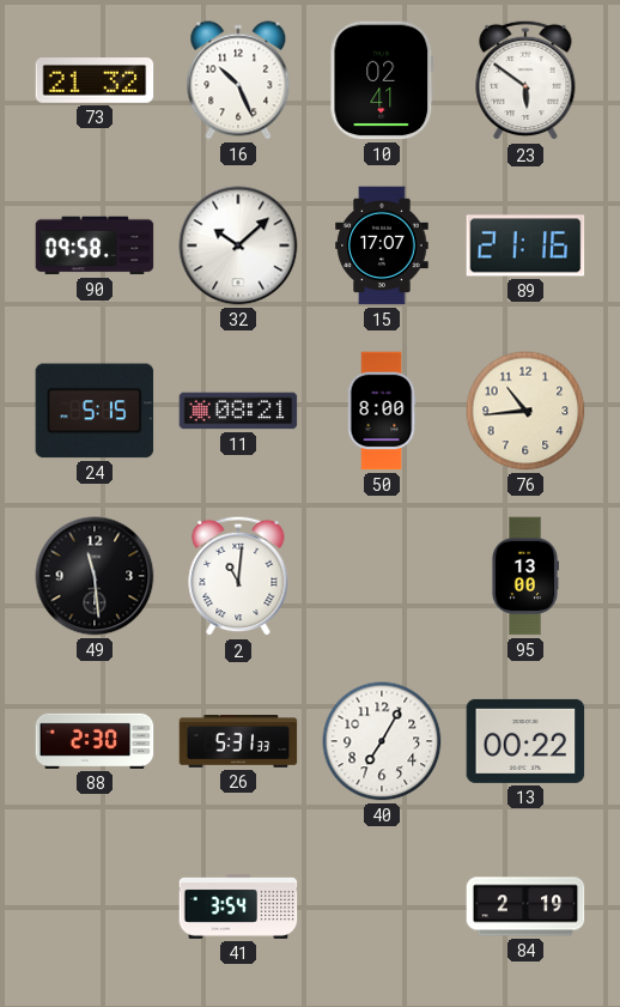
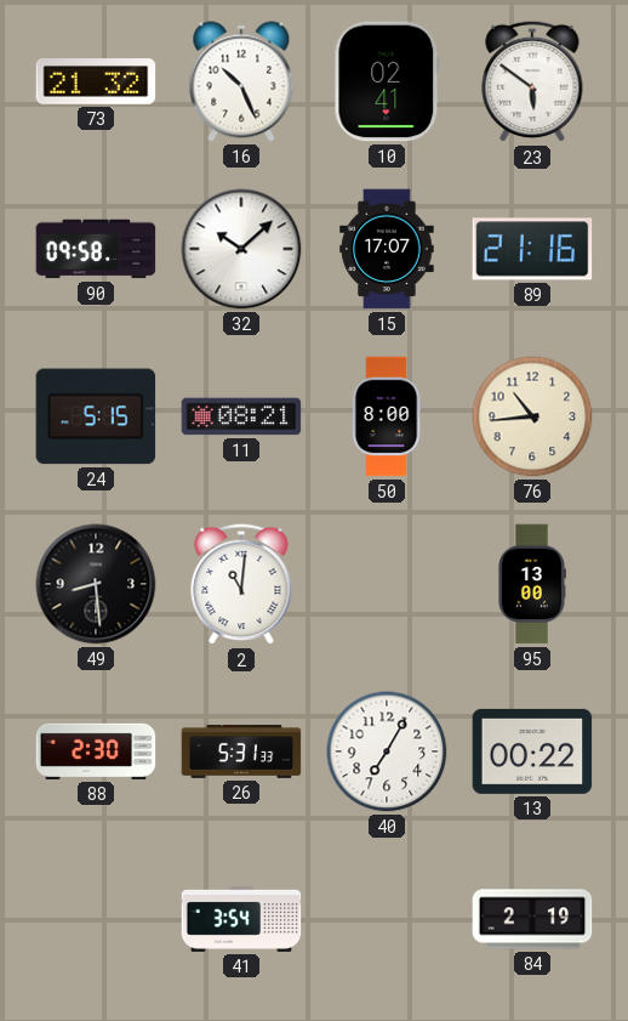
49: 11:29 -> 8:29 (96, 584)
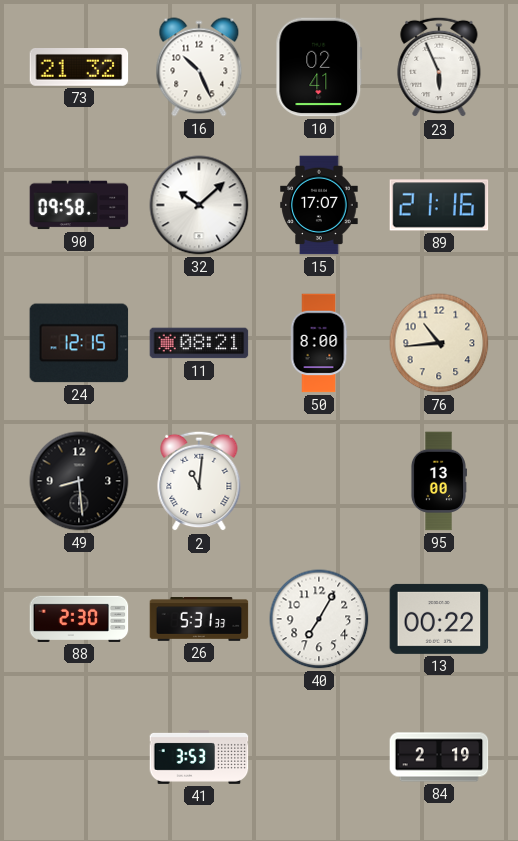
23: 5:51 -> 5:56 (439, 67)
24: 5:15 -> 12:15 (79, 343)
41: 3:54 -> 3:53 (199, 757)
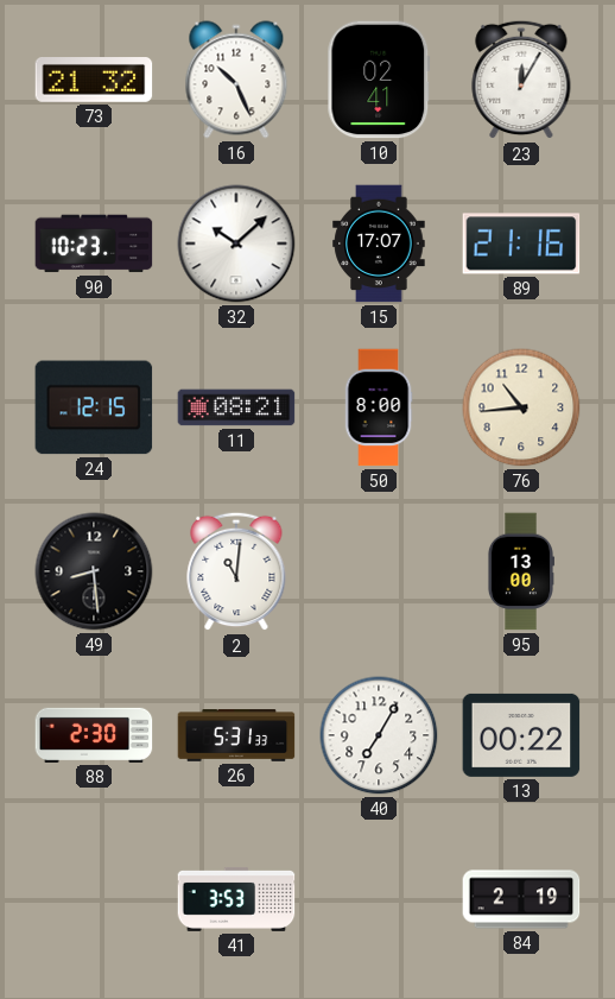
23: 5:56 -> 12:05 (521, 80)
90: 09:58 -> 10:23 (94, 244)
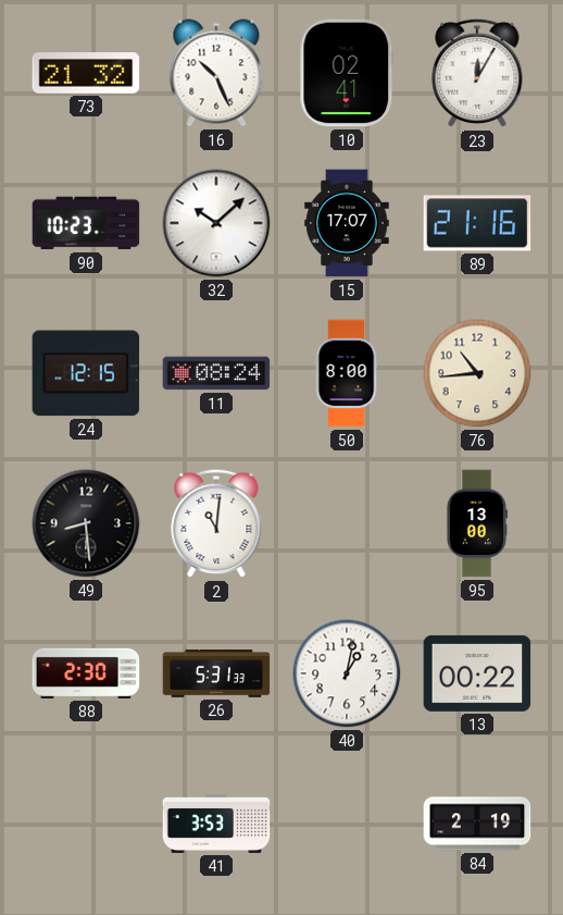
11: 08:21 -> 08:24 (216, 373)
40: 7:05 -> 1:02 (347, 673)
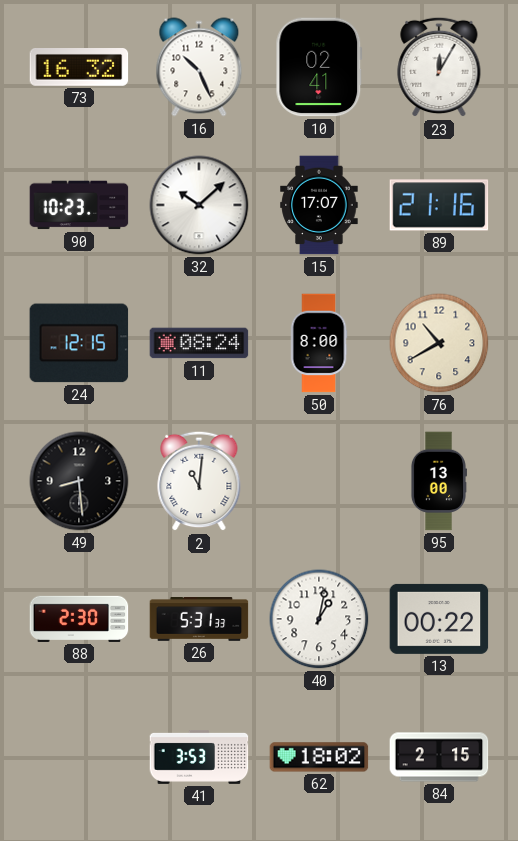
73: 21:32 -> 16:32 (79, 68)
76: 10:44 -> 10:40 (439, 343)
62: none -> 18:02 (319, 757)
84: 2:19 -> 2:15 (439, 757)
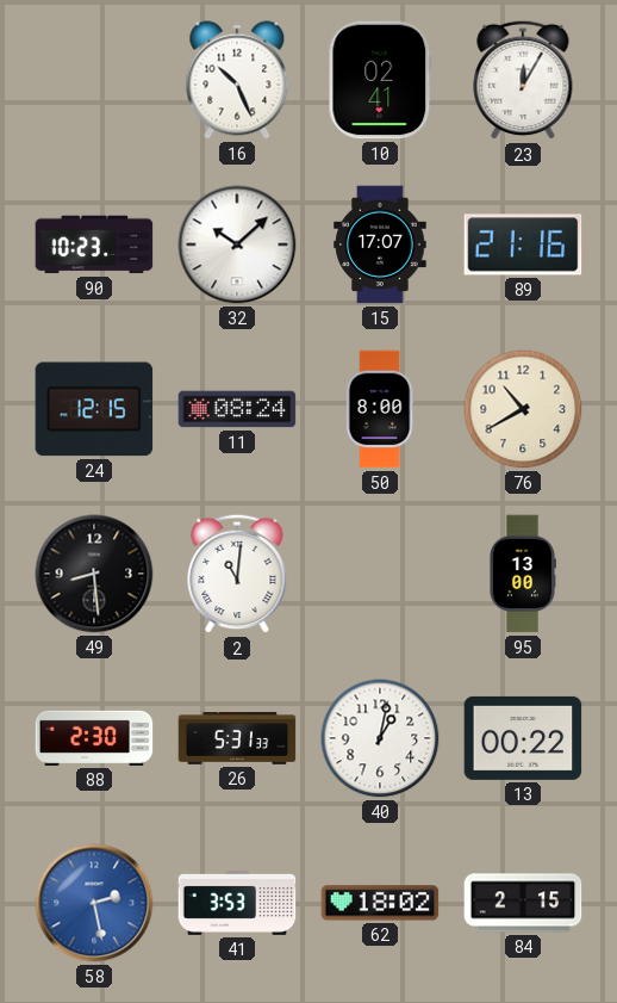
73: 16:32 -> none (79, 68)
58: none -> 2:28 (94, 903)
